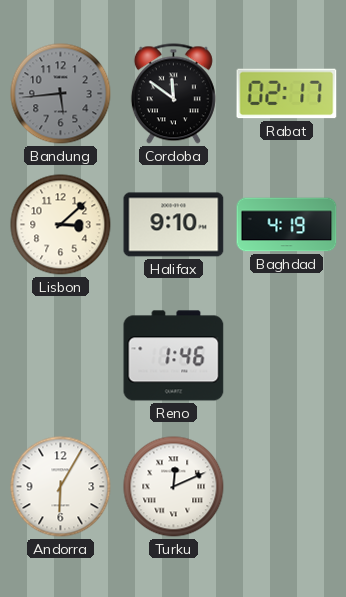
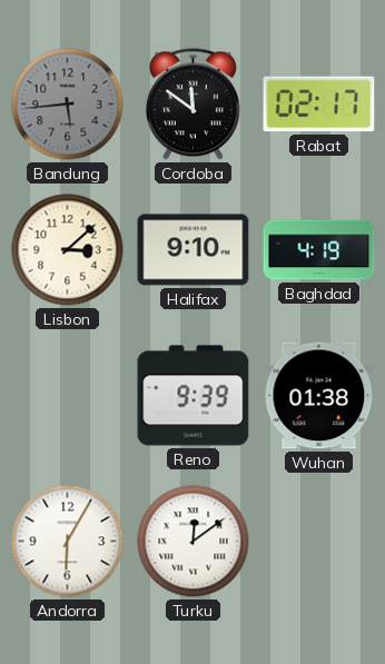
Reno: 1:46 -> 9:39 (194, 396)
Wuhan: none -> 01:38 (319, 396)
Turku: 12:11 -> 12:09 (194, 542)
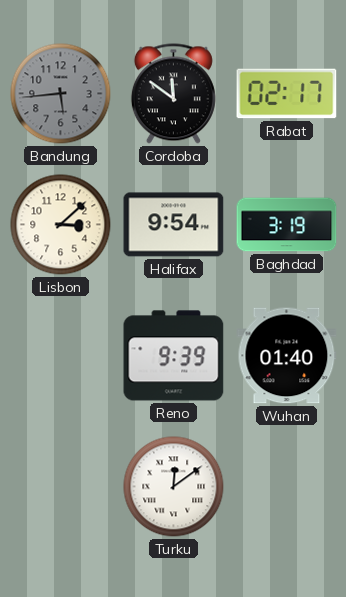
Halifax: 9:10 -> 9:54 (174, 225)
Baghdad: 4:19 -> 3:19 (287, 225)
Wuhan: 01:38 -> 01:40 (287, 356)
Andorra: 6:05 -> none (68, 542)
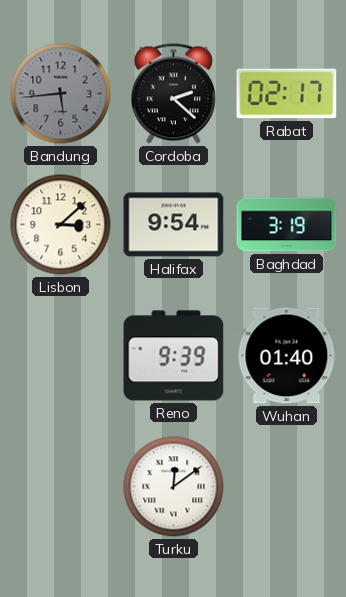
Cordoba: 11:51 -> 2:22 (173, 94)
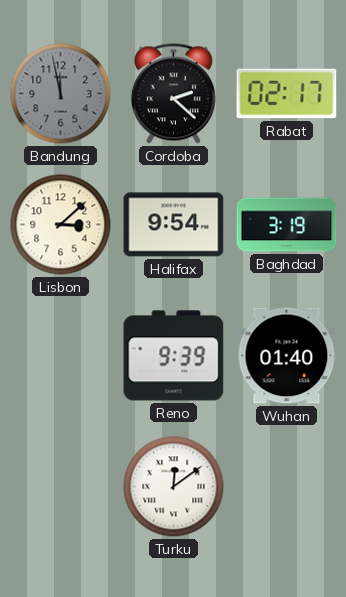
Bandung: 5:44 -> 11:58 (61, 94)
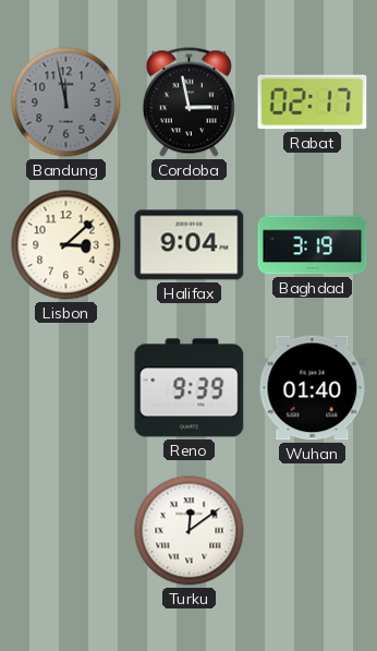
Cordoba: 2:22 -> 2:58 (188, 103)
Halifax: 9:54 -> 9:04 (190, 245)
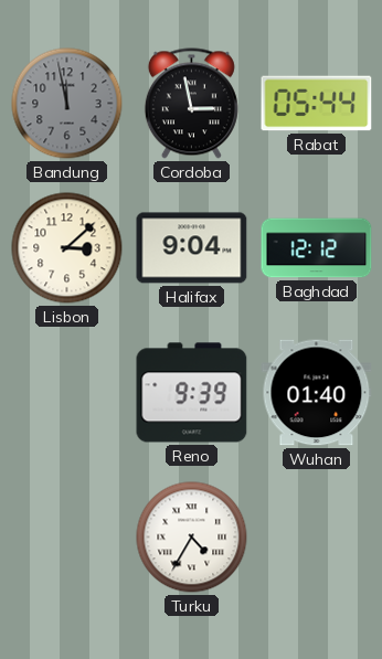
Rabat: 02:17 -> 05:44 (317, 104)
Baghdad: 3:19 -> 12:12 (317, 248)
Turku: 12:09 -> 4:35 (192, 538)
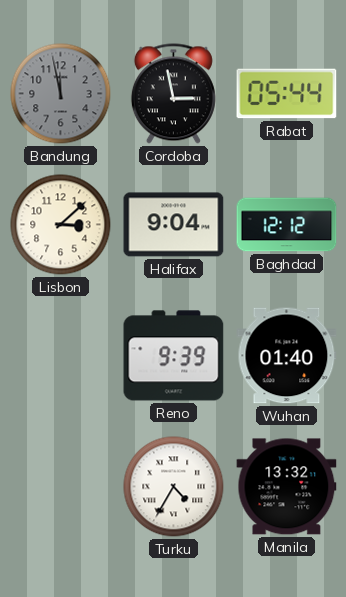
Manila: none -> 13:32 (287, 487)
